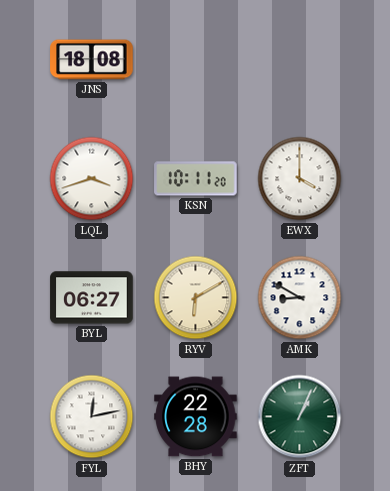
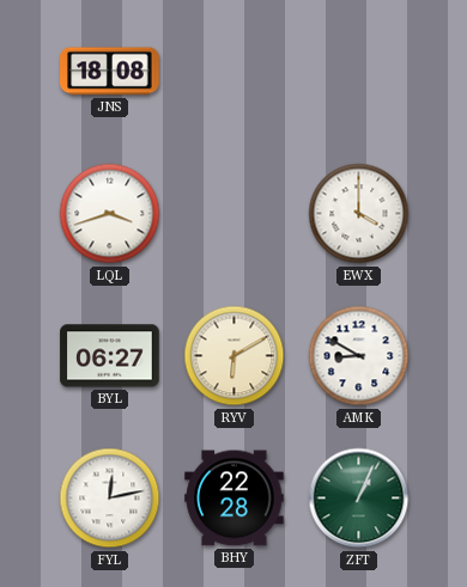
KSN: 10:11 -> none (196, 179)
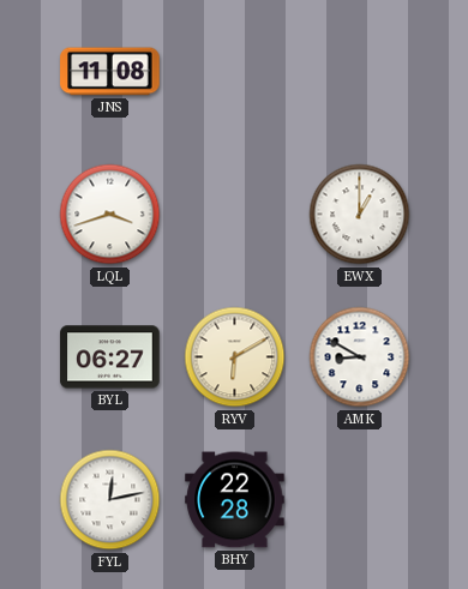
JNS: 18:08 -> 11:08 (110, 72)
EWX: 4:00 -> 1:00 (360, 215)
ZFT: 1:04 -> none (359, 499)
